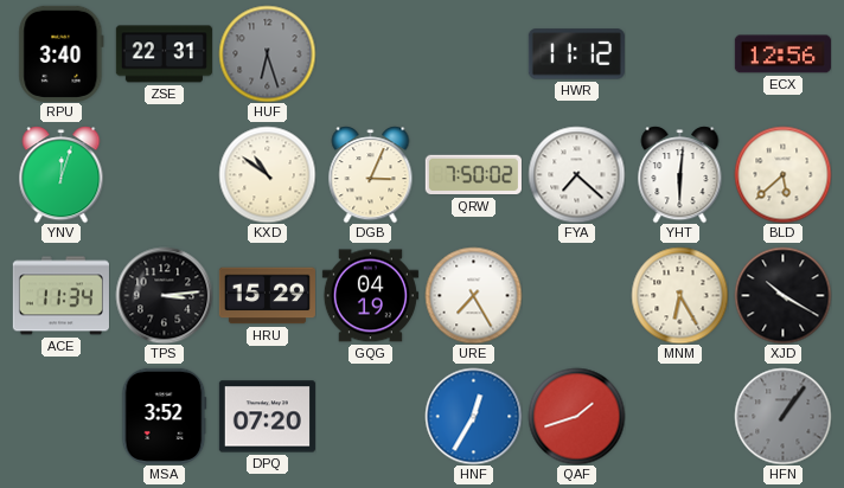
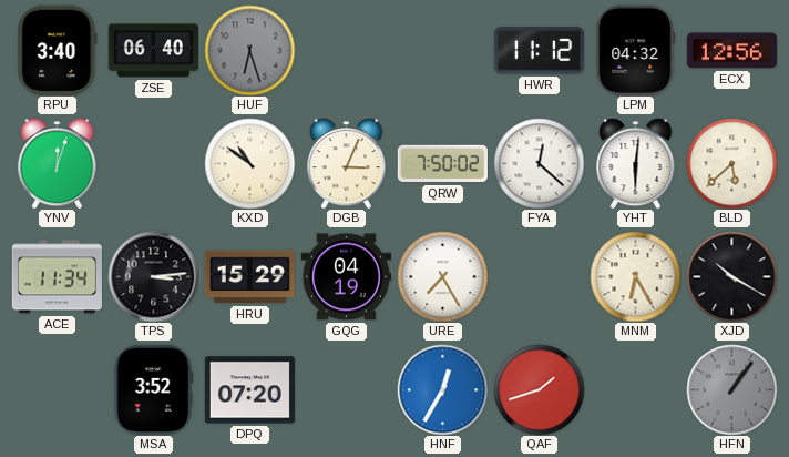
ZSE: 22:31 -> 06:40 (153, 51)
LPM: none -> 04:32 (636, 50)
FYA: 7:22 -> 12:22 (539, 163)
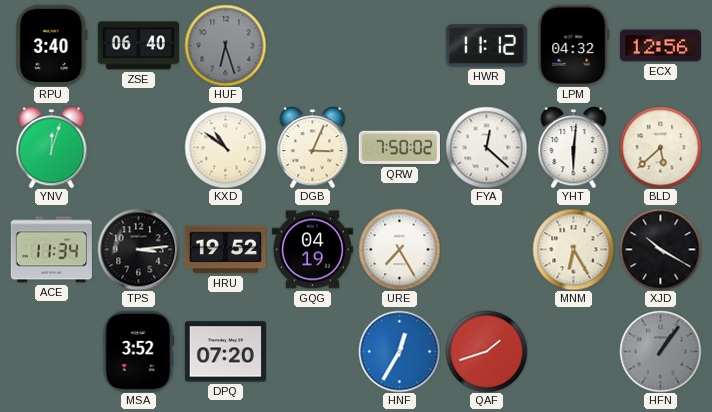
HRU: 15:29 -> 19:52 (225, 250)
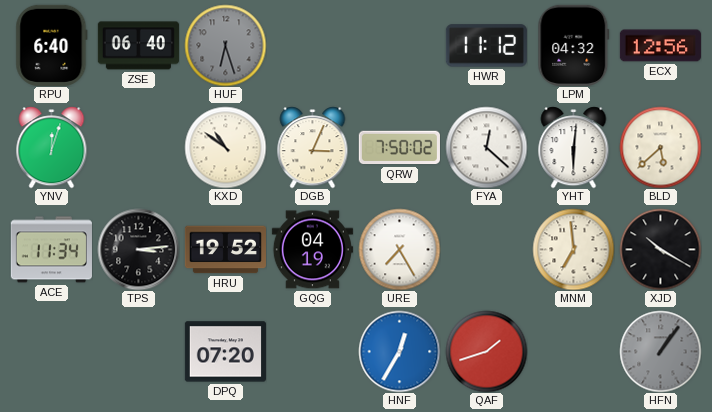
RPU: 3:40 -> 6:40 (52, 45)
MNM: 6:25 -> 6:59 (573, 249)
MSA: 3:52 -> none (139, 351)
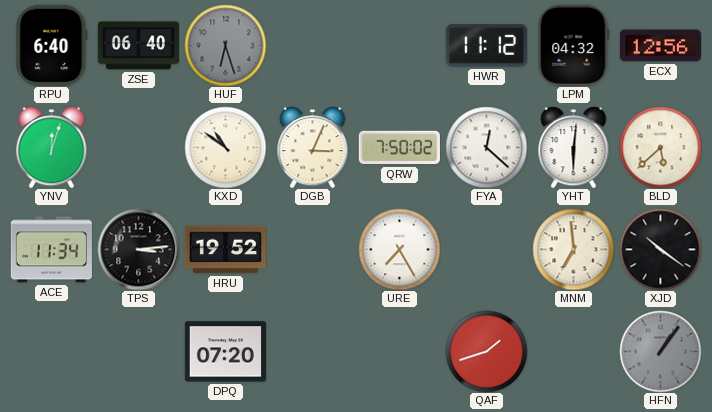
GQG: 04:19 -> none (312, 250)
XJD: 10:20 -> 10:21 (660, 249)
HNF: 12:35 -> none (399, 351)
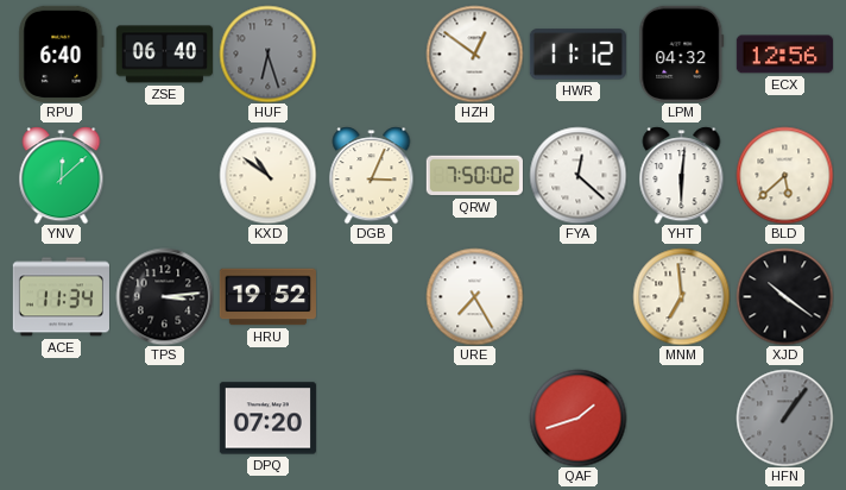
HZH: none -> 12:51 (474, 54)
YNV: 12:03 -> 12:08 (62, 175)
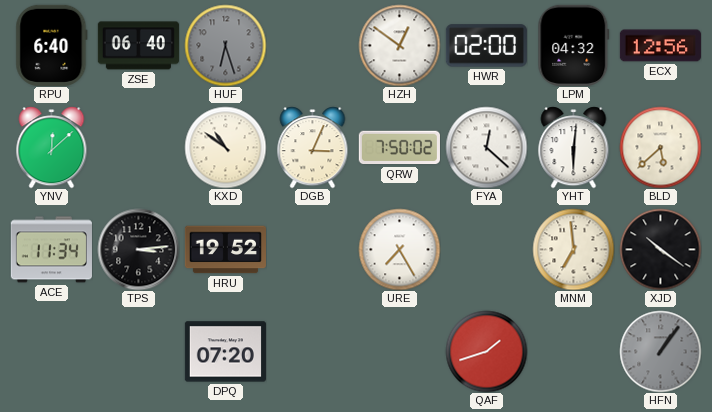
HWR: 11:12 -> 02:00 (486, 46)
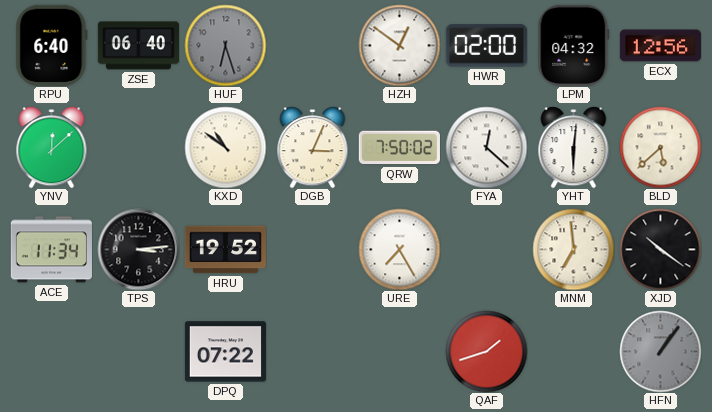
DPQ: 07:20 -> 07:22 (225, 352)
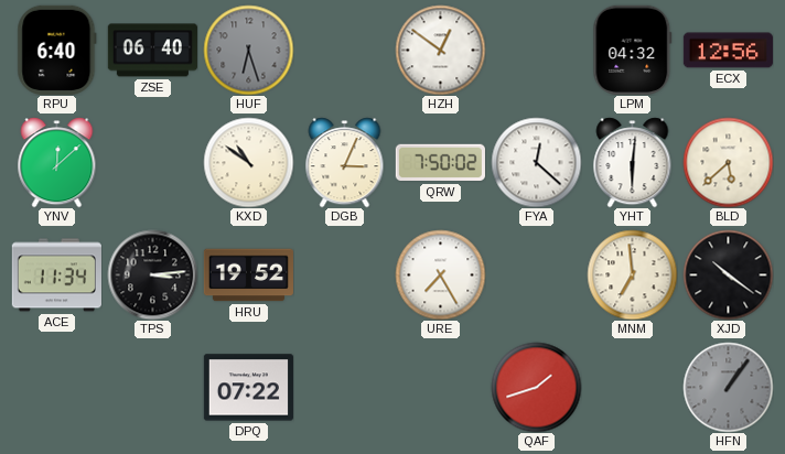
HWR: 02:00 -> none (486, 46)
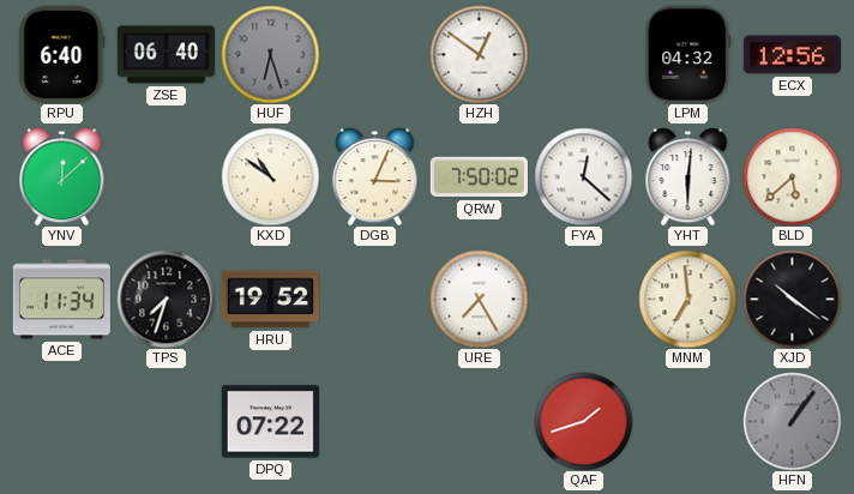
TPS: 3:14 -> 7:33 (166, 299)
